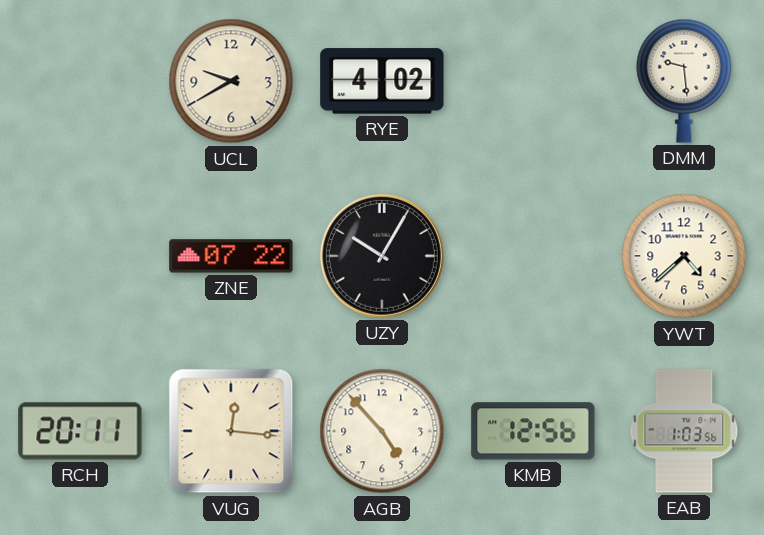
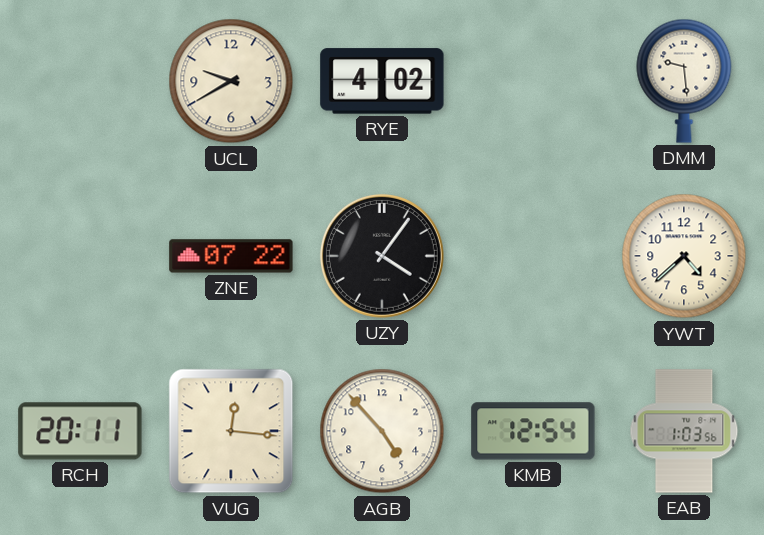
UZY: 10:05 -> 4:06 (382, 256)
KMB: 12:56 -> 12:54 (533, 431)
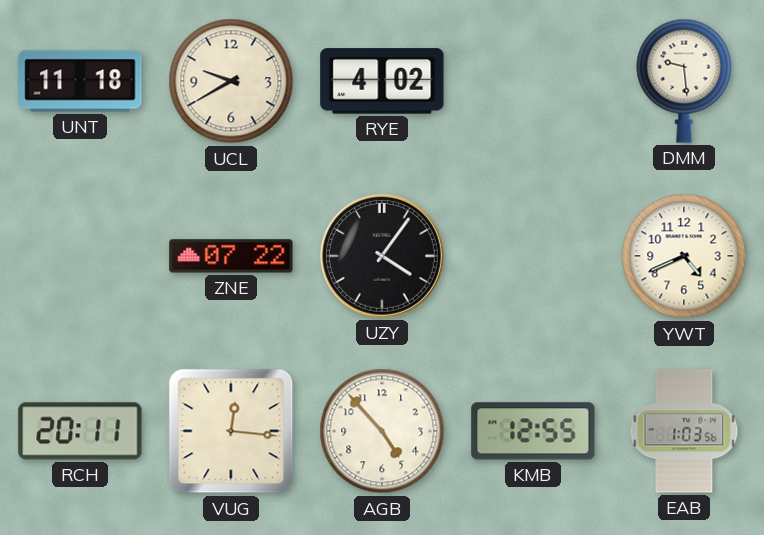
UNT: none -> 11:18 (80, 81)
YWT: 4:38 -> 4:41 (684, 256)
KMB: 12:54 -> 12:55 (533, 431)
